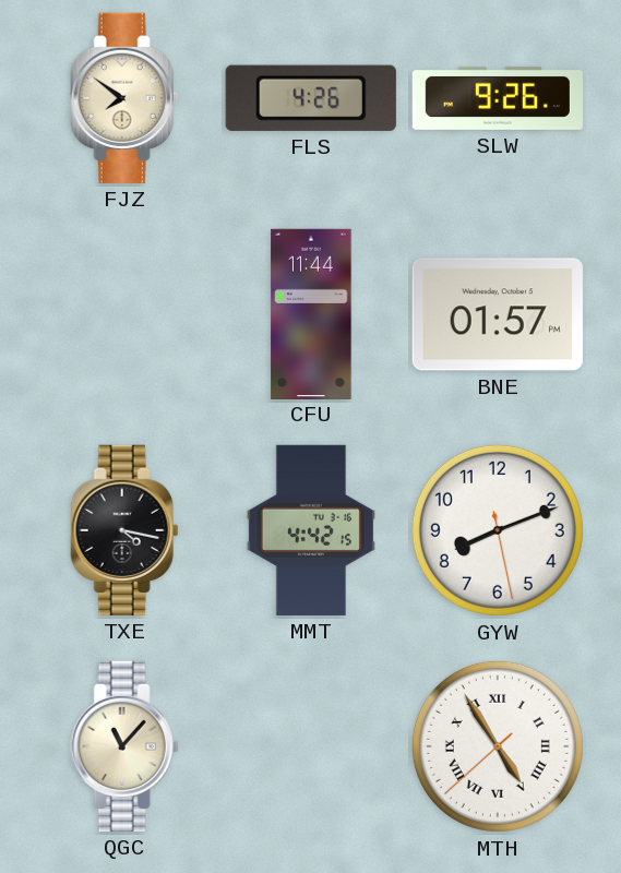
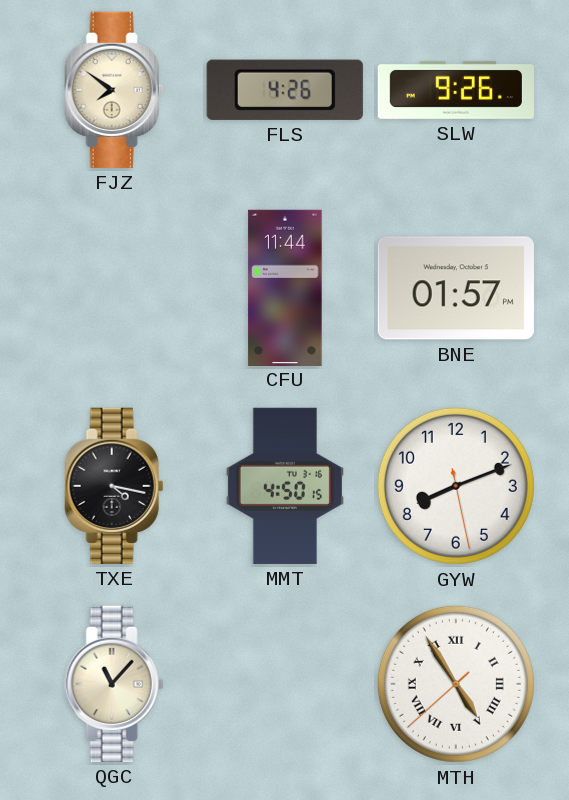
MMT: 4:42 -> 4:50 (285, 486)
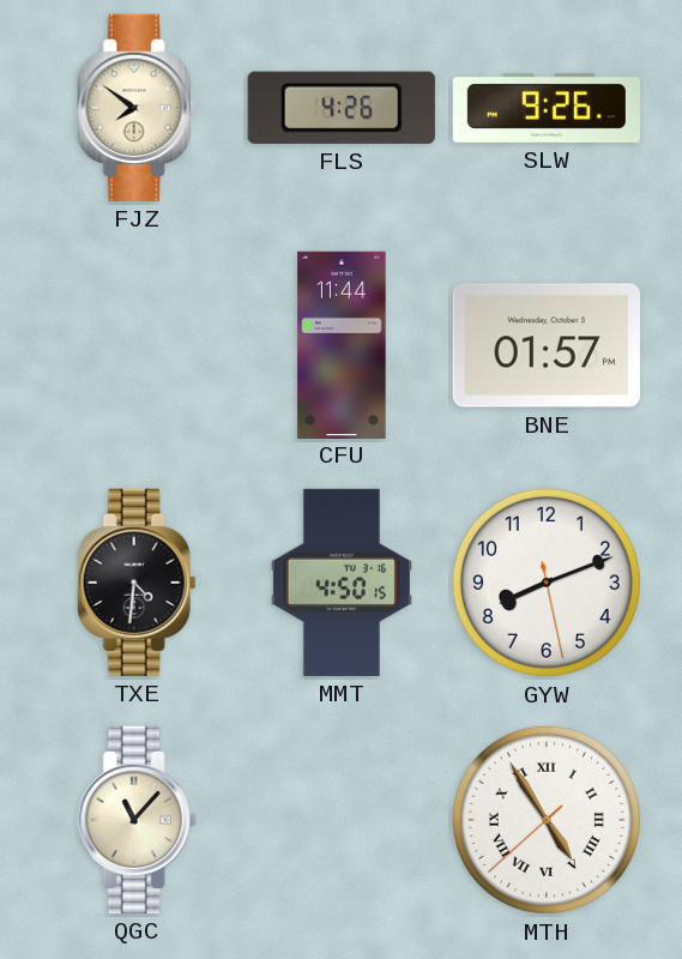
TXE: 4:17 -> 4:31 (137, 583)
